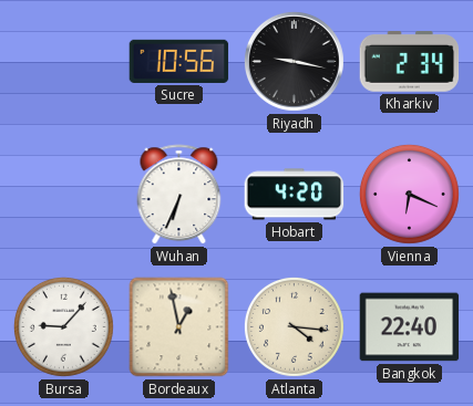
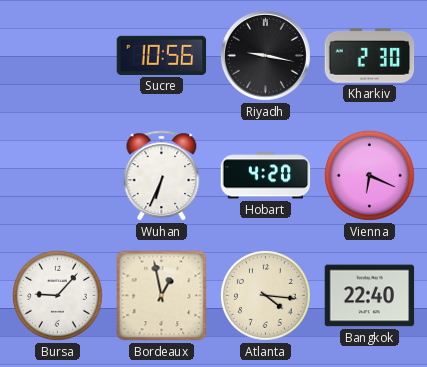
Kharkiv: 2:34 -> 2:30 (370, 56)
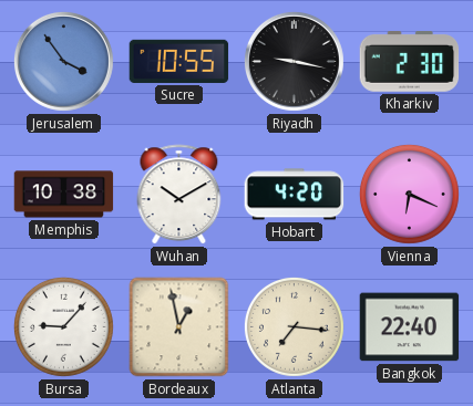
Jerusalem: none -> 3:54 (63, 61)
Sucre: 10:56 -> 10:55 (179, 61)
Memphis: none -> 10:38 (64, 195)
Wuhan: 6:34 -> 10:10 (179, 195)
Atlanta: 4:16 -> 7:16 (294, 326)
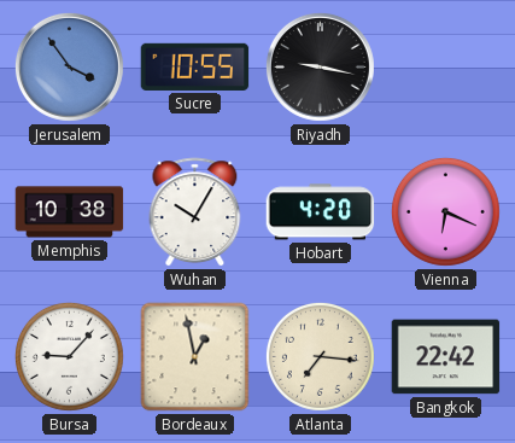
Kharkiv: 2:30 -> none (410, 62)
Wuhan: 10:10 -> 10:05 (195, 212)
Bangkok: 22:40 -> 22:42 (446, 357)
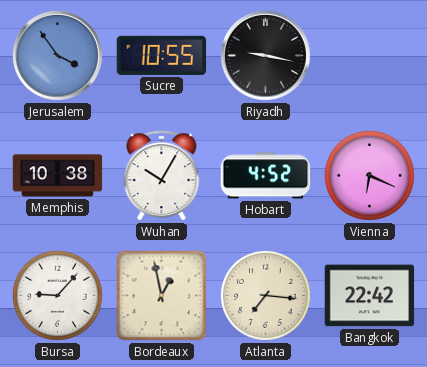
Hobart: 4:20 -> 4:52 (266, 176)
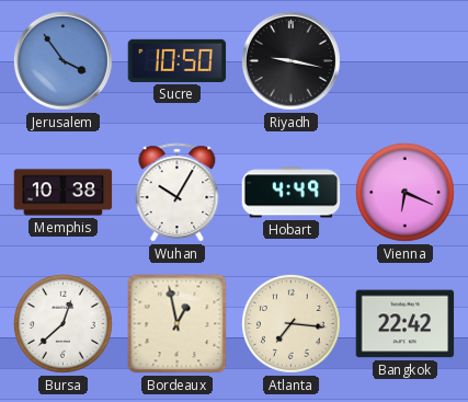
Sucre: 10:55 -> 10:50 (178, 60)
Hobart: 4:52 -> 4:49 (292, 193)
Bursa: 9:07 -> 12:38 (62, 323)
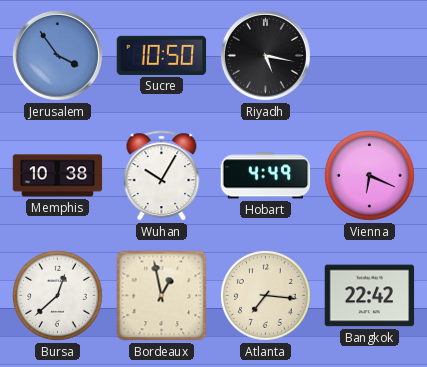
Riyadh: 9:17 -> 5:17 (265, 55)
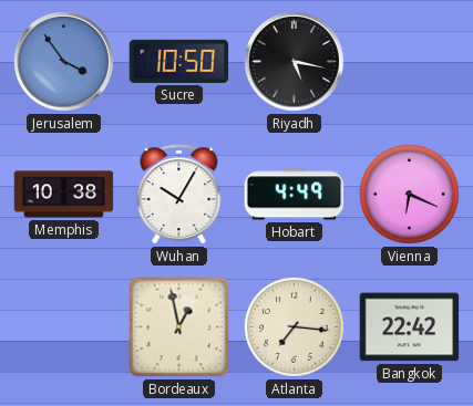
Bursa: 12:38 -> none (57, 295)
